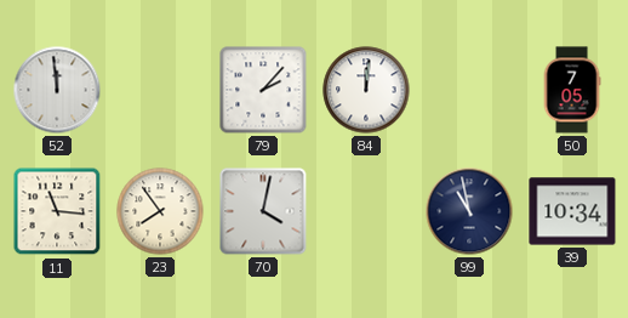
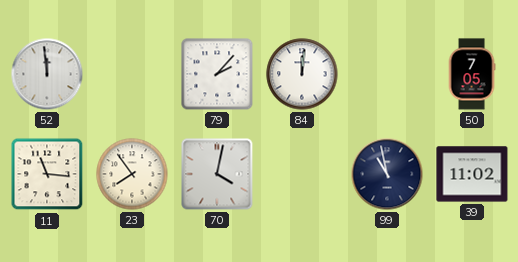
39: 10:34 -> 11:02 (472, 174)
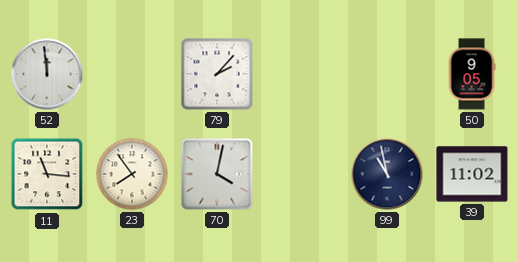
84: 12:01 -> none (302, 74)
50: 7:05 -> 9:05 (472, 74)
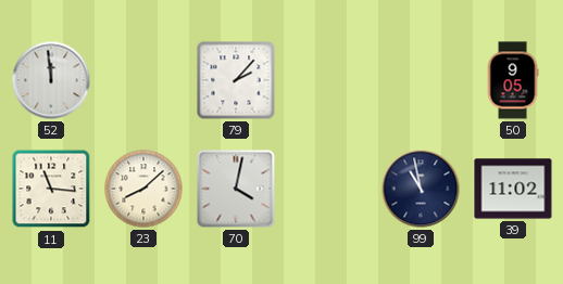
23: 7:54 -> 8:08 (143, 189)
